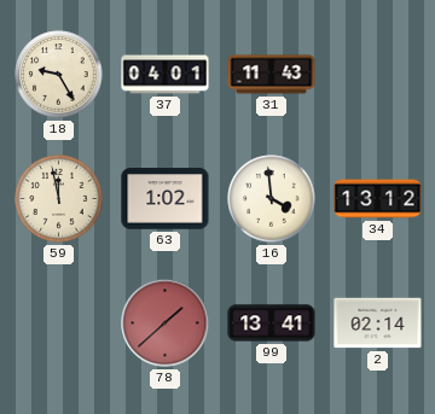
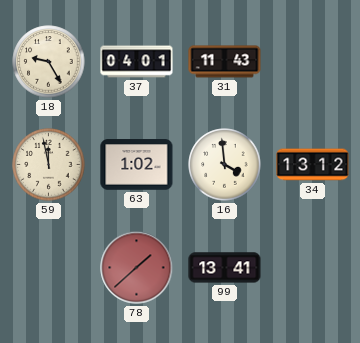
2: 02:14 -> none (378, 323)
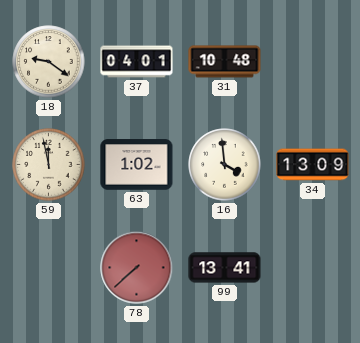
18: 9:25 -> 9:21 (49, 62)
31: 11:43 -> 10:48 (225, 62)
34: 13:12 -> 13:09 (313, 165)
78: 1:38 -> 7:38 (137, 268)
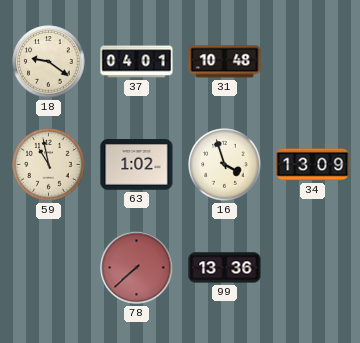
59: 11:58 -> 10:58 (49, 165)
16: 3:59 -> 3:57 (225, 165)
99: 13:41 -> 13:36 (225, 268)
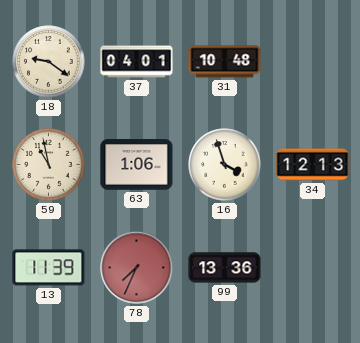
63: 1:02 -> 1:06 (137, 165)
34: 13:09 -> 12:13 (313, 165)
13: none -> 11:39 (49, 268)
78: 7:38 -> 7:34 (137, 268)
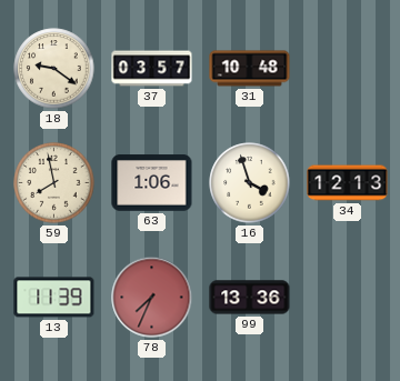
37: 04:01 -> 03:57 (152, 69)
59: 10:58 -> 7:58 (54, 183)
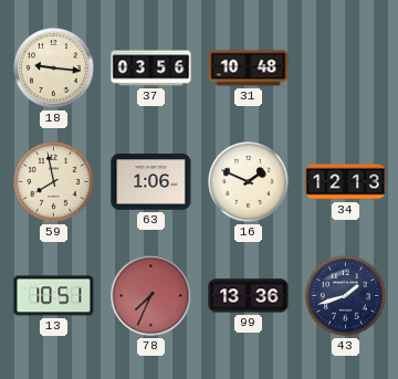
18: 9:21 -> 9:16 (54, 69)
37: 03:57 -> 03:56 (151, 69)
16: 3:57 -> 1:49 (249, 182)
13: 11:39 -> 10:51 (54, 296)
43: none -> 1:42 (346, 296)
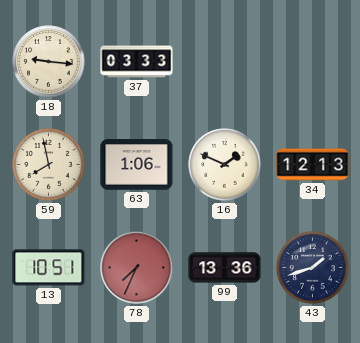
37: 03:56 -> 03:33 (137, 62)
31: 10:48 -> none (249, 69)
